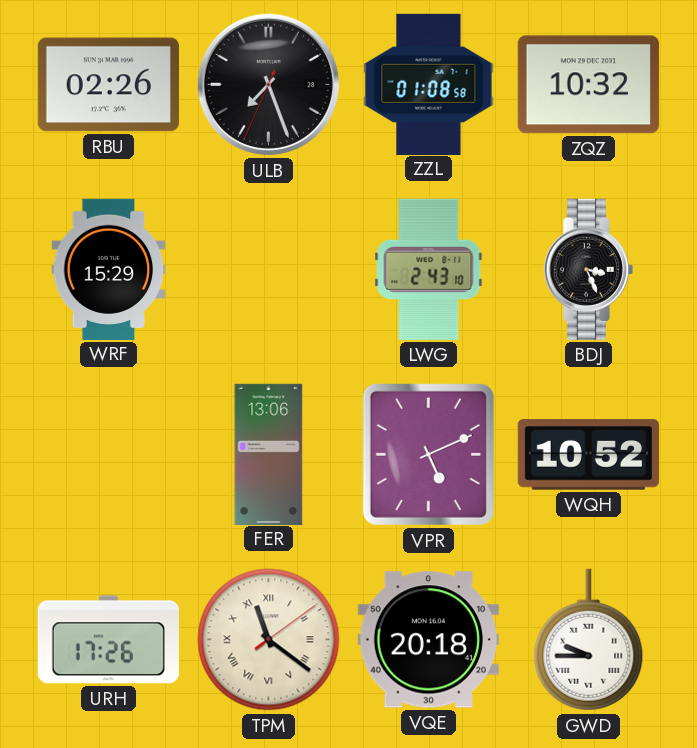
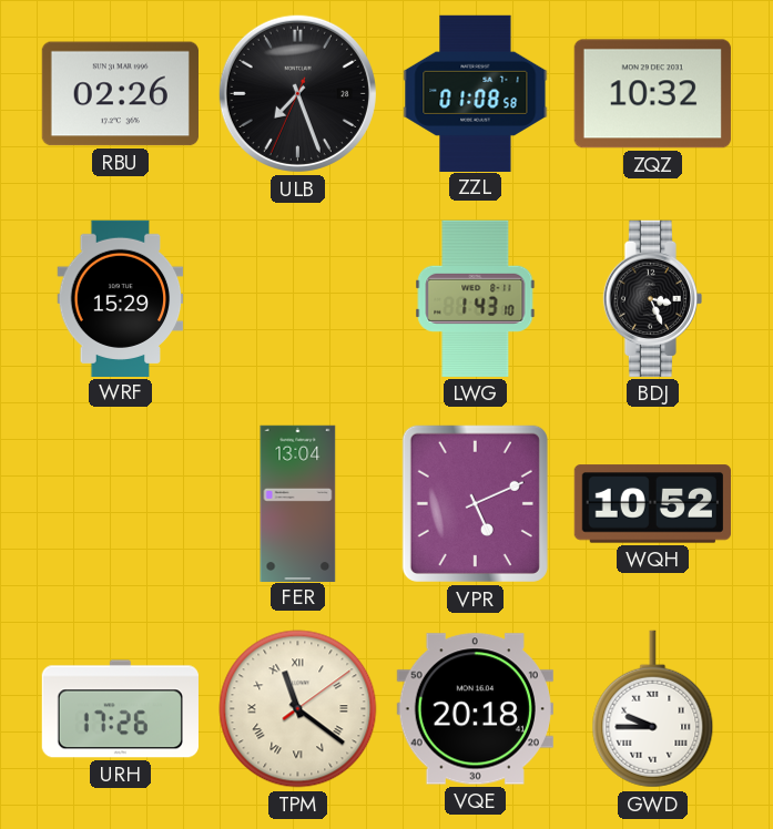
LWG: 2:43 -> 1:43 (476, 298)
FER: 13:06 -> 13:04 (298, 503)
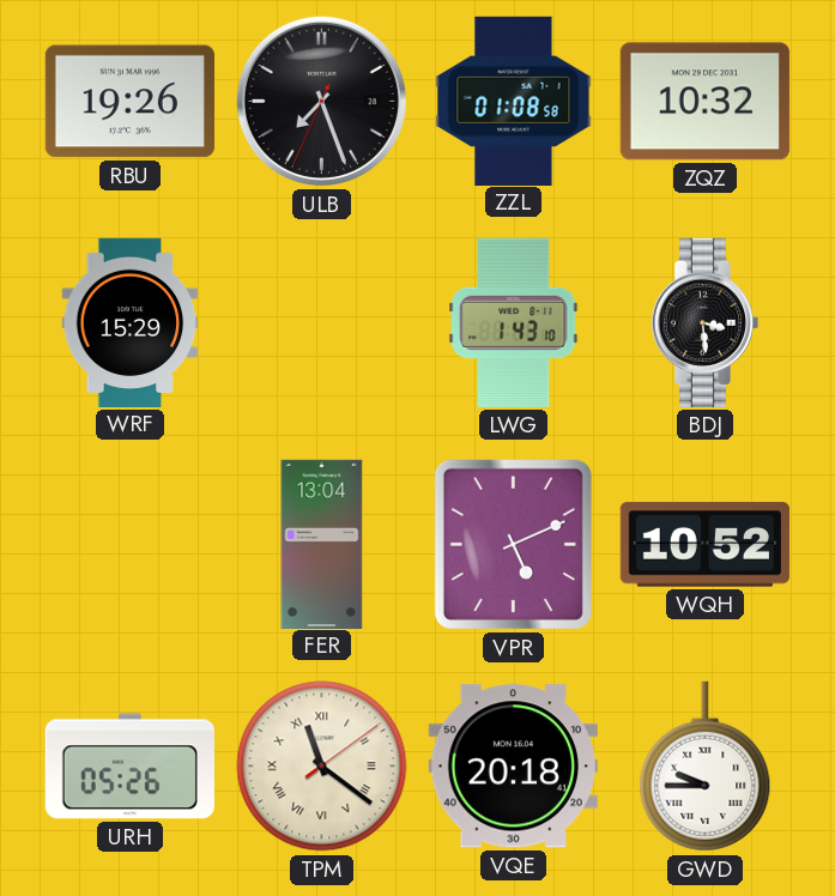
RBU: 02:26 -> 19:26 (129, 102)
BDJ: 3:26 -> 3:29 (704, 322)
URH: 17:26 -> 05:26 (129, 767)
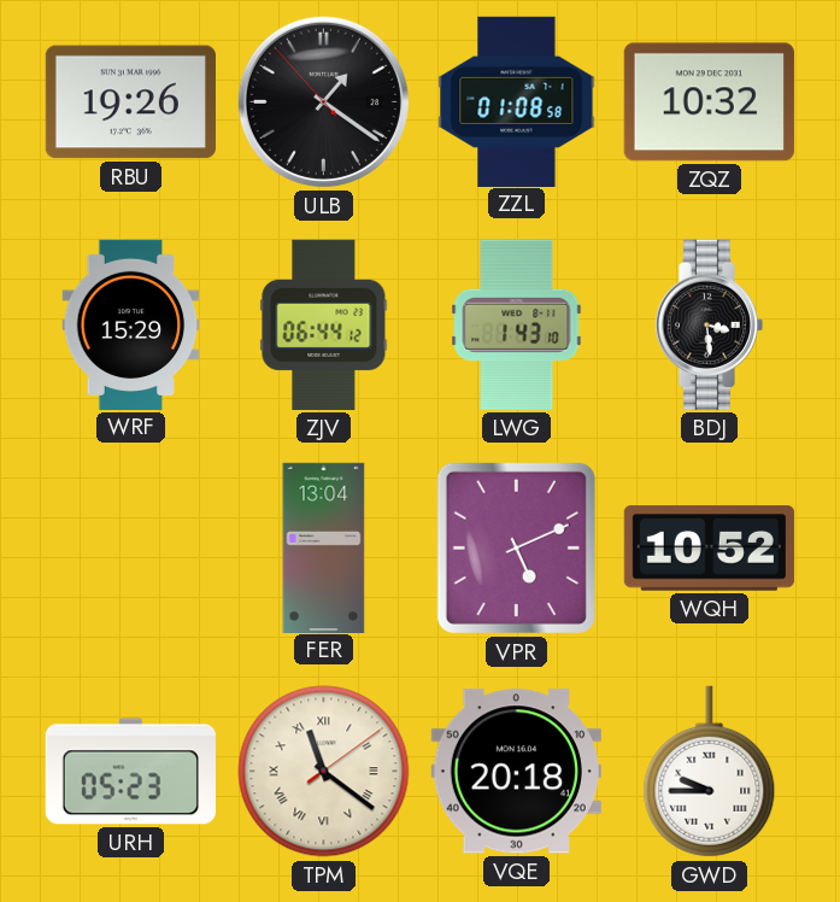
ULB: 7:26 -> 1:20 (323, 101)
ZJV: none -> 06:44 (324, 324)
URH: 05:26 -> 05:23 (130, 772)
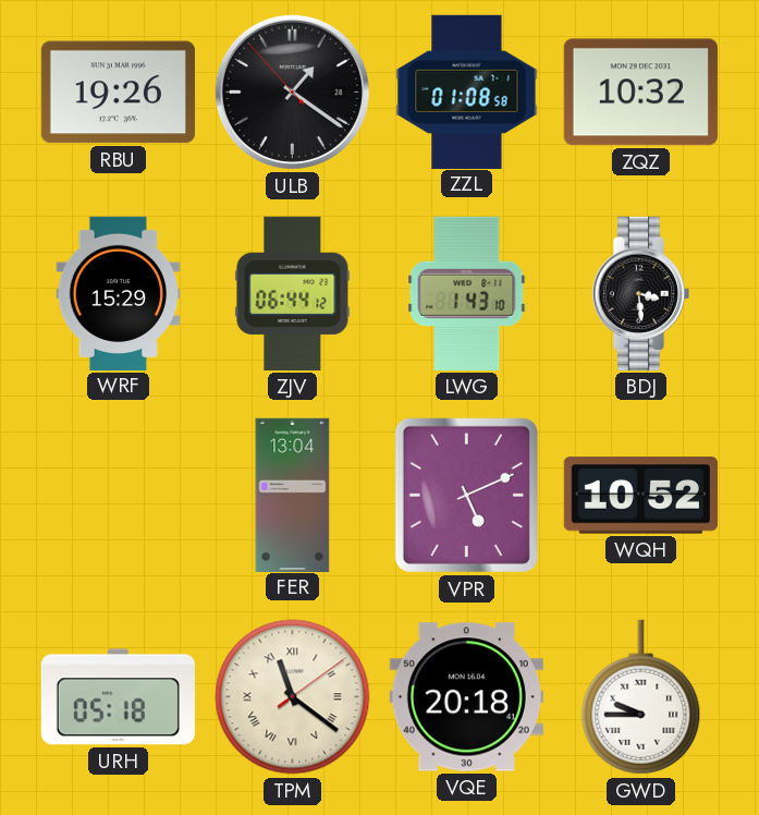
URH: 05:23 -> 05:18 (118, 697)
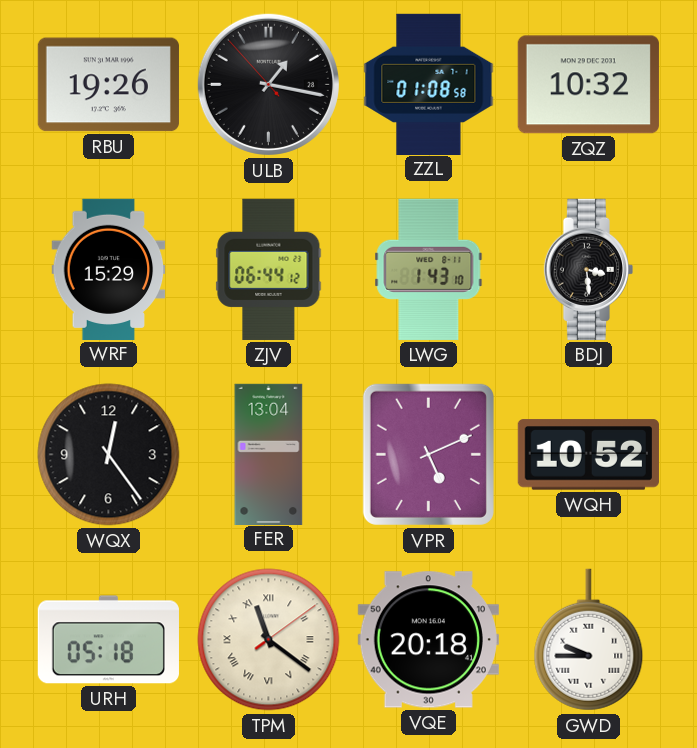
ULB: 1:20 -> 1:16 (268, 84)
WQX: none -> 12:24 (109, 455)
